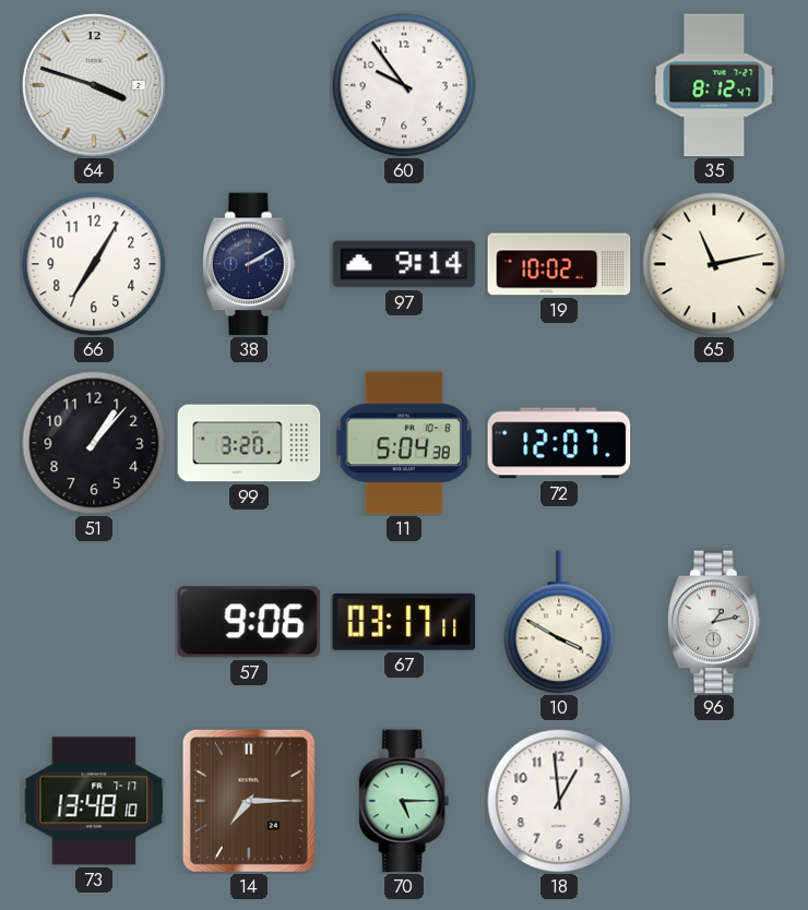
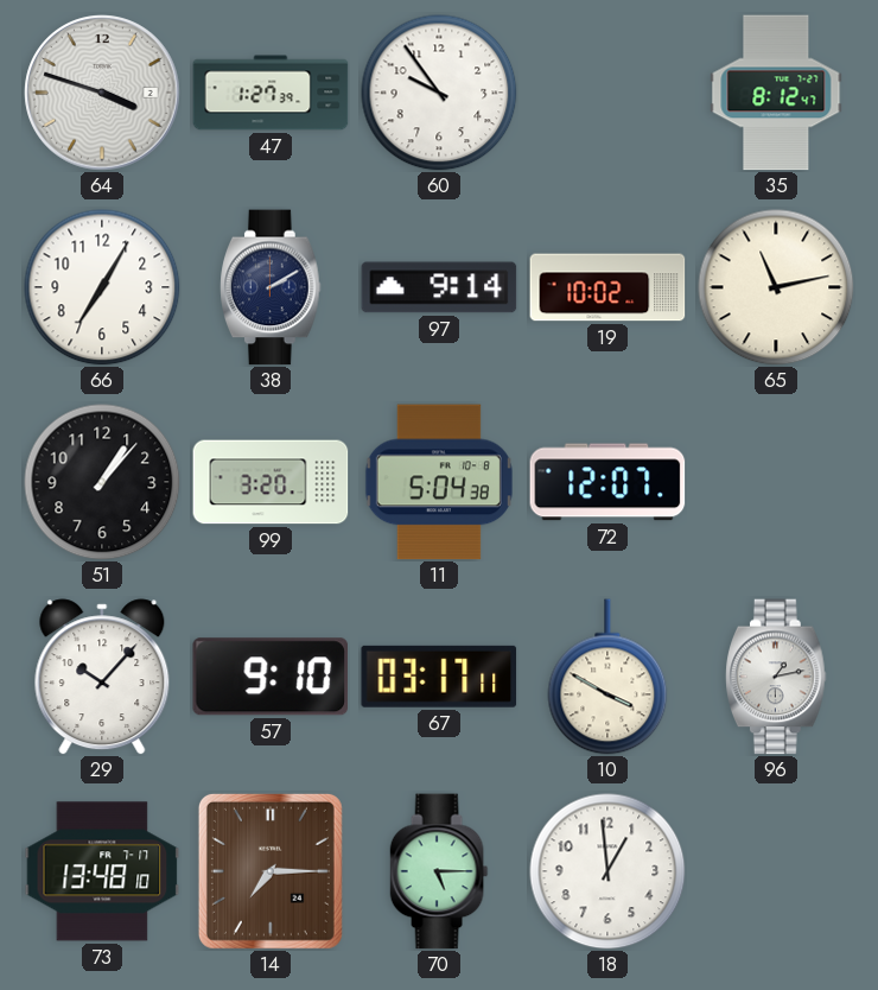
47: none -> 1:27 (271, 93)
29: none -> 10:07 (102, 677)
57: 9:06 -> 9:10 (269, 677)
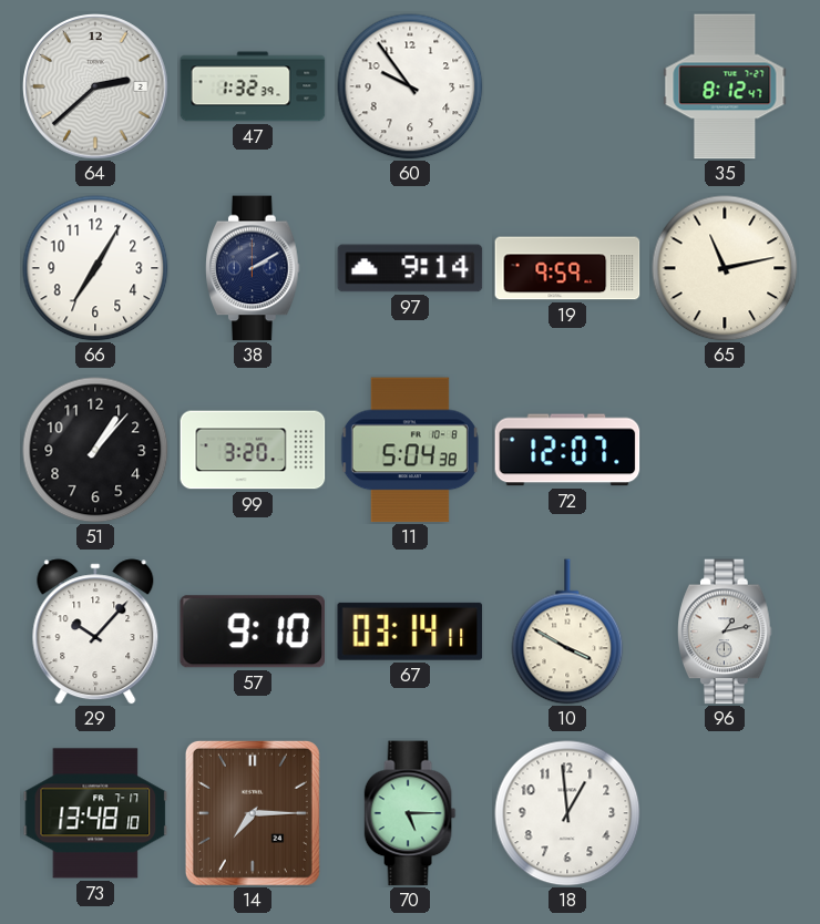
64: 3:48 -> 2:38 (95, 86)
47: 1:27 -> 1:32 (253, 86)
19: 10:02 -> 9:59 (567, 268)
67: 03:17 -> 03:14 (410, 632)
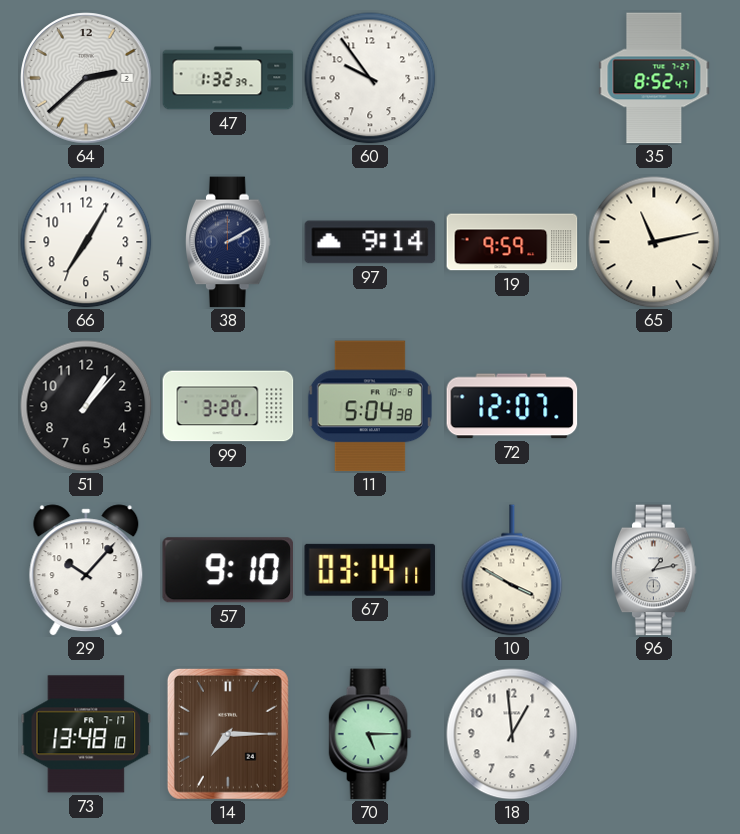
35: 8:12 -> 8:52 (654, 78)
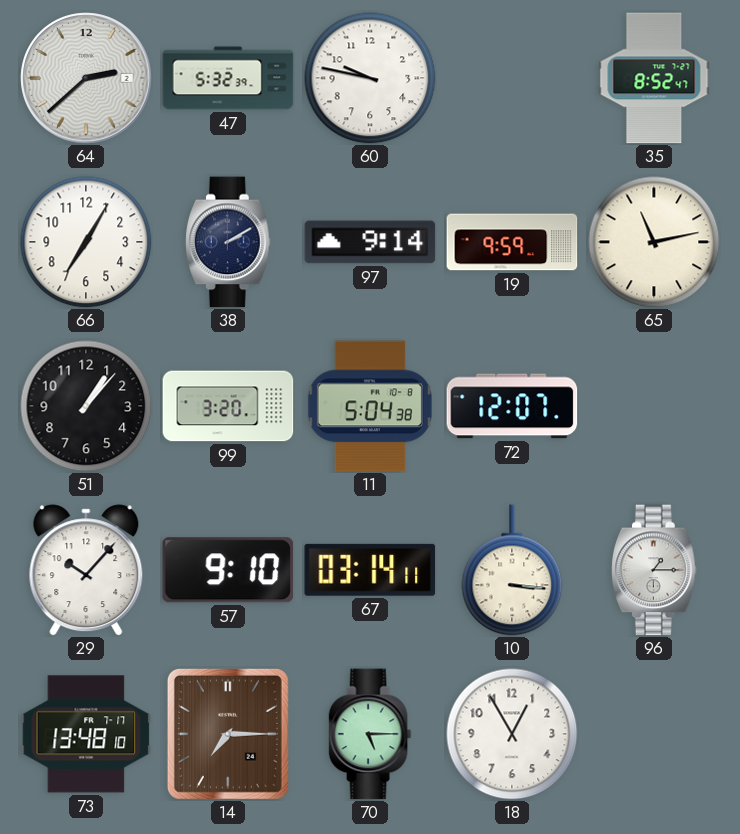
47: 1:32 -> 5:32 (228, 78)
60: 9:54 -> 9:47 (370, 78)
10: 3:50 -> 3:16 (512, 570)
96: 1:13 -> 1:15 (654, 570)
18: 12:59 -> 12:55 (512, 734)
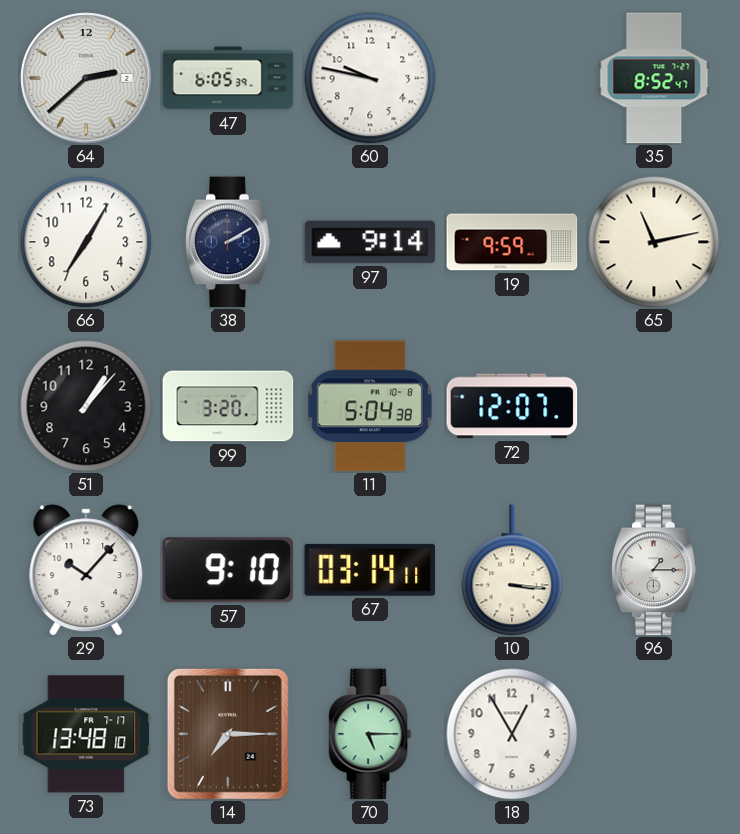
47: 5:32 -> 6:05 (228, 78)
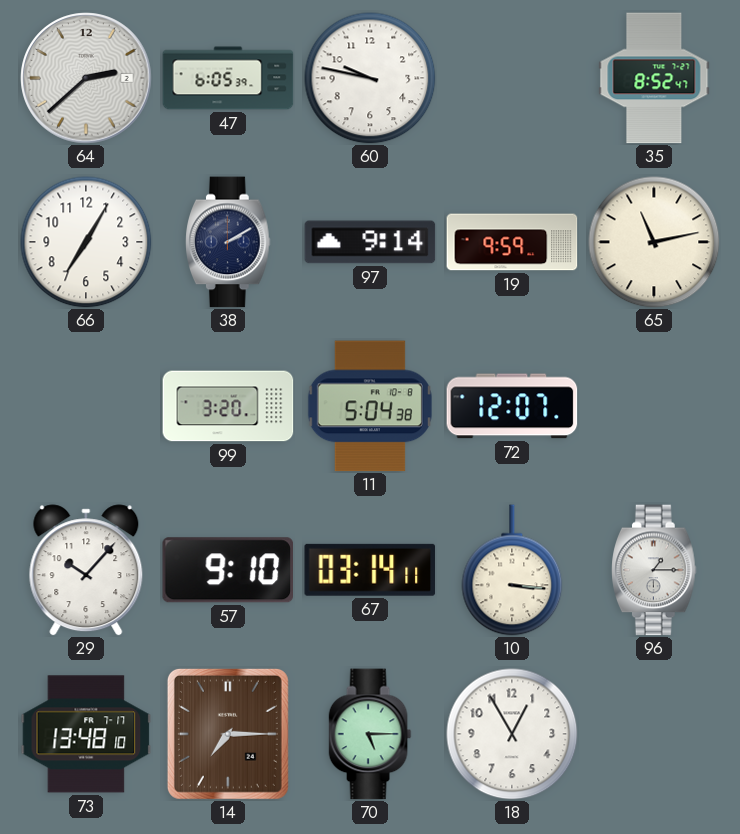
51: 1:07 -> none (86, 406)
